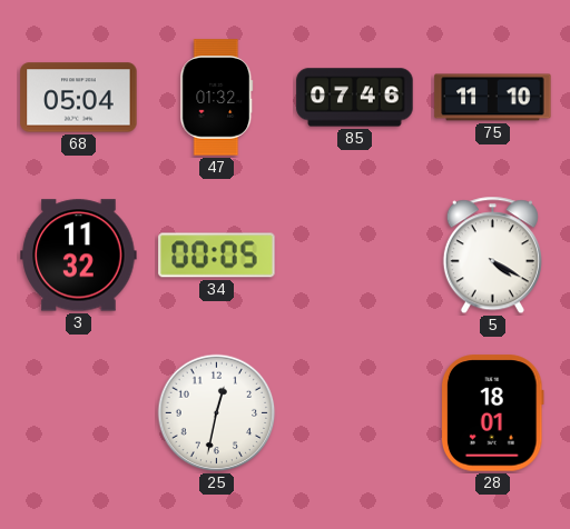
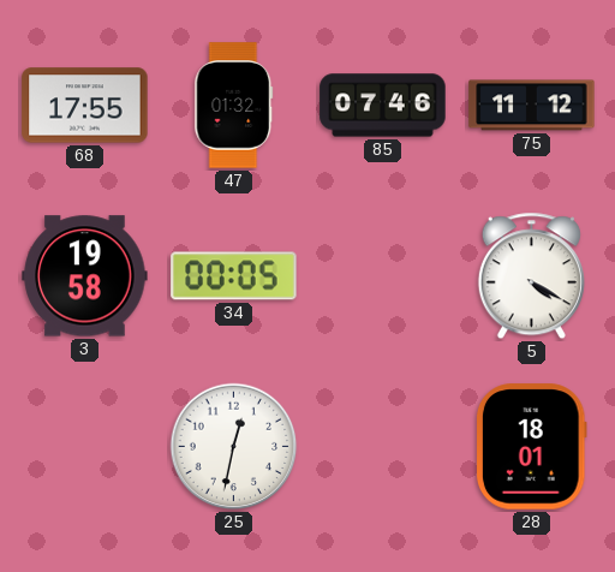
68: 05:04 -> 17:55 (85, 106)
75: 11:10 -> 11:12 (532, 106)
3: 11:32 -> 19:58 (85, 276)
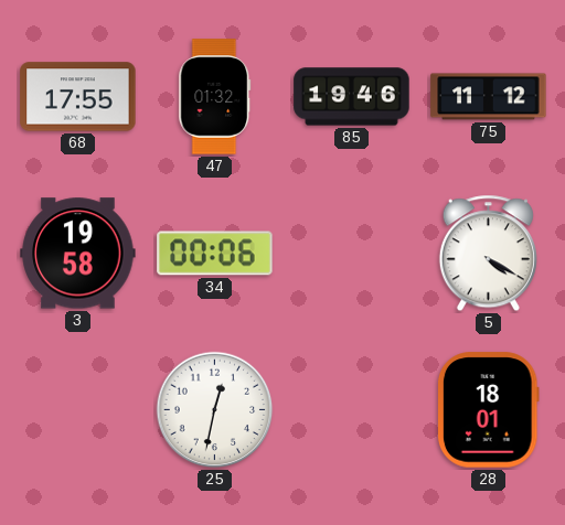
85: 07:46 -> 19:46 (352, 97)
34: 00:05 -> 00:06 (215, 254)
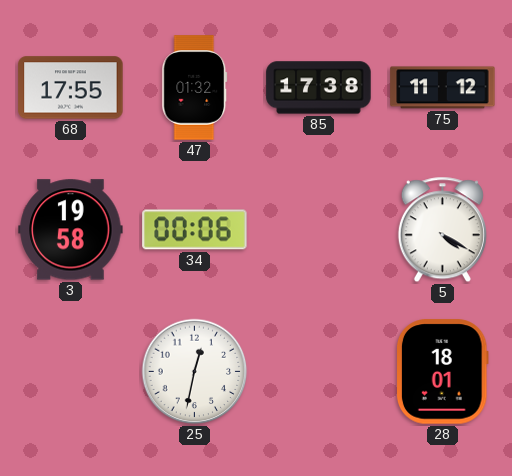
85: 19:46 -> 17:38 (319, 88)
